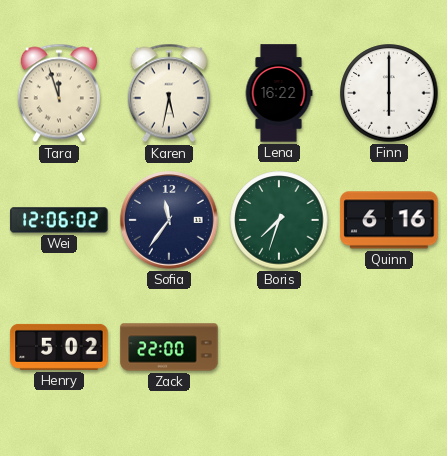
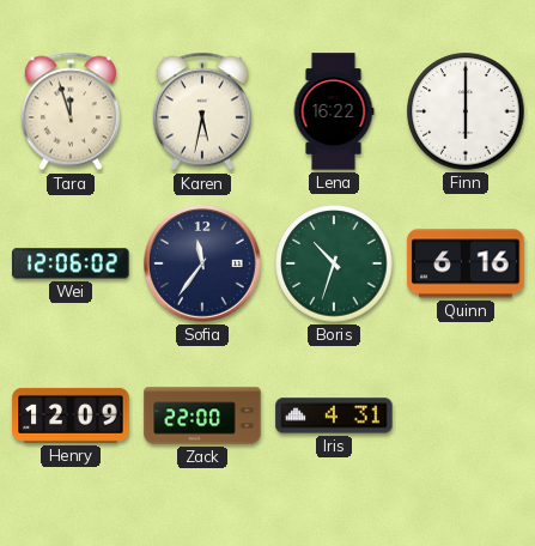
Boris: 7:33 -> 10:33 (334, 263)
Henry: 5:02 -> 12:09 (71, 415)
Iris: none -> 4:31 (334, 415)
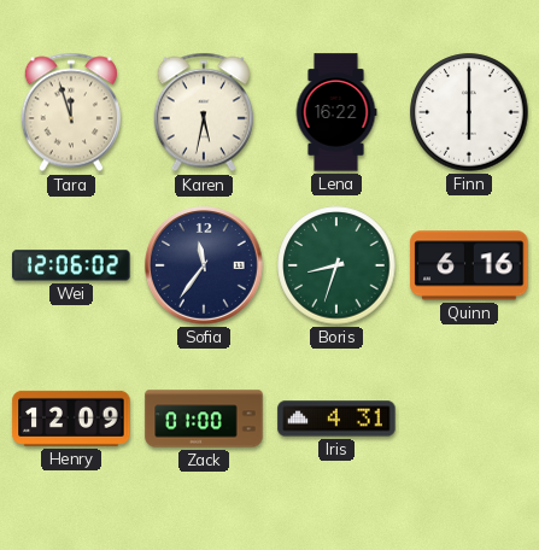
Boris: 10:33 -> 8:33 (336, 265)
Zack: 22:00 -> 01:00 (204, 419)
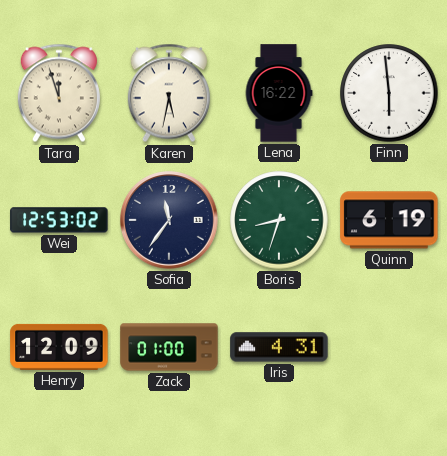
Finn: 6:00 -> 5:59 (389, 93)
Wei: 12:06 -> 12:53 (59, 220)
Quinn: 6:16 -> 6:19 (389, 220)
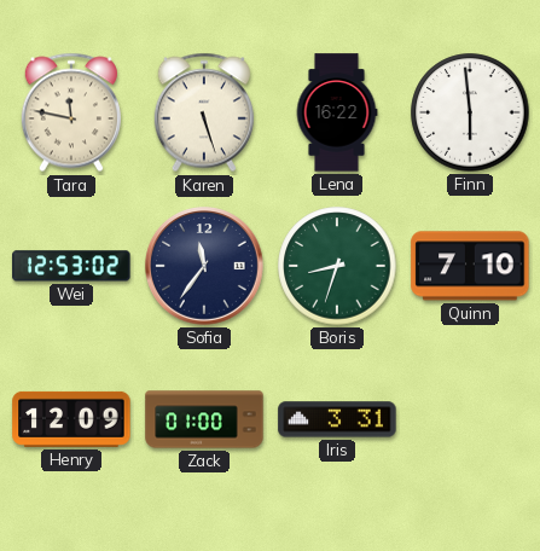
Tara: 11:57 -> 11:47 (71, 112)
Karen: 5:32 -> 5:27 (204, 112)
Quinn: 6:19 -> 7:10 (470, 266)
Iris: 4:31 -> 3:31 (337, 419)
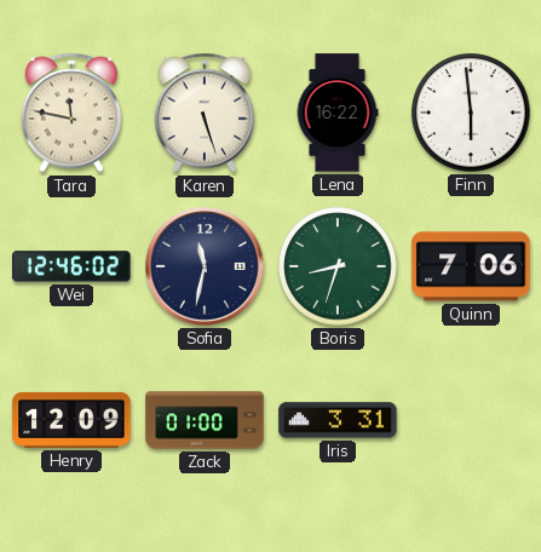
Wei: 12:53 -> 12:46 (71, 266)
Sofia: 11:36 -> 11:32 (206, 268)
Quinn: 7:10 -> 7:06 (471, 266)
